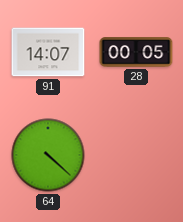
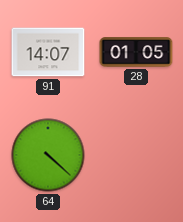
28: 00:05 -> 01:05 (136, 52)
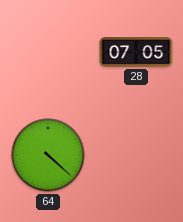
91: 14:07 -> none (48, 52)
28: 01:05 -> 07:05 (136, 52)
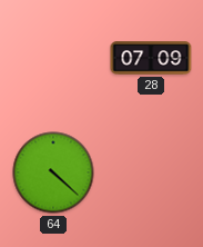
28: 07:05 -> 07:09 (151, 58)
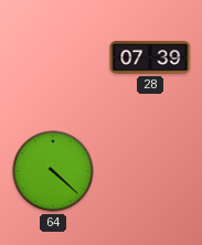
28: 07:09 -> 07:39 (150, 57)
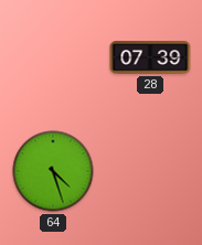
64: 4:22 -> 4:27 (53, 171)
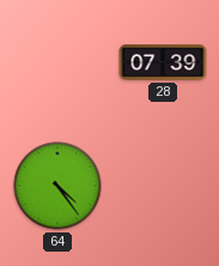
64: 4:27 -> 4:24 (57, 186)
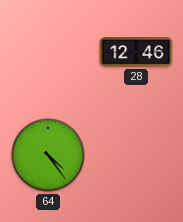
28: 07:39 -> 12:46 (136, 52)
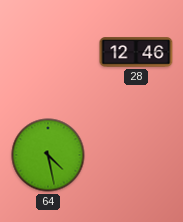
64: 4:24 -> 4:28 (48, 155)
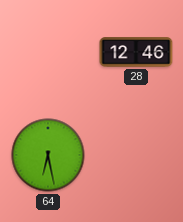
64: 4:28 -> 6:28 (48, 155)
